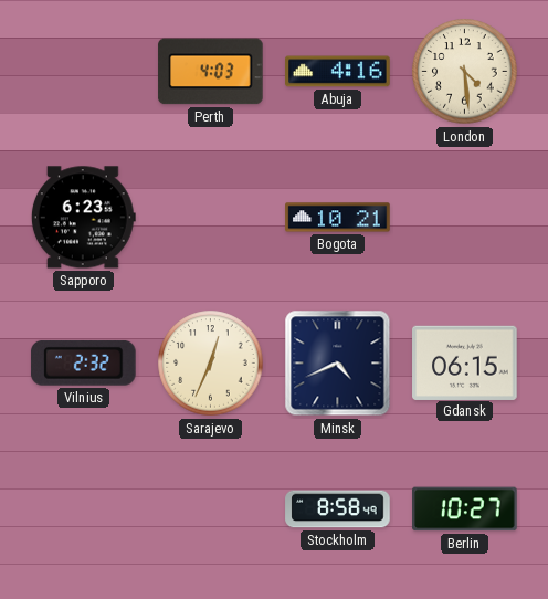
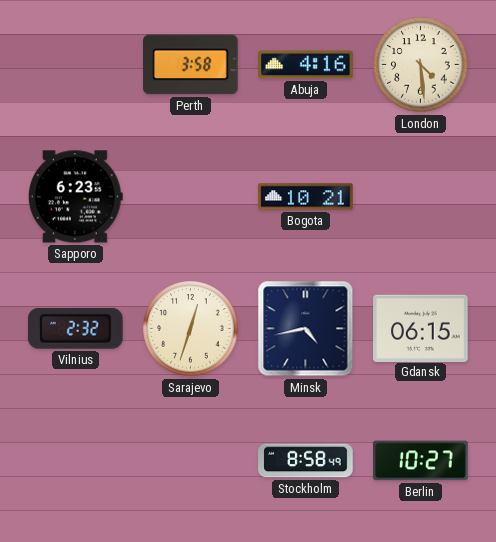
Perth: 4:03 -> 3:58 (191, 65)
Sarajevo: 12:34 -> 12:33 (191, 329)
Minsk: 4:41 -> 4:43 (306, 329)
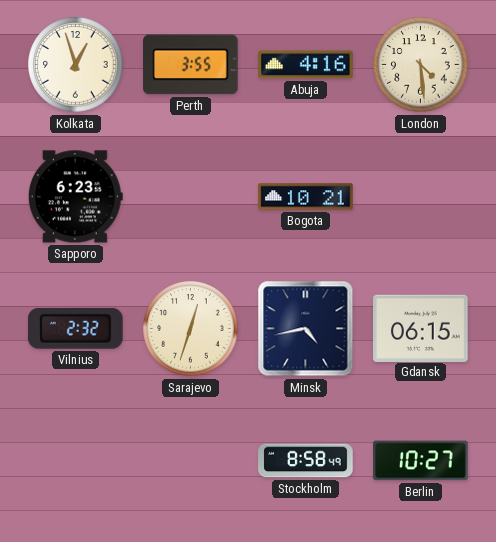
Kolkata: none -> 12:57 (76, 65)
Perth: 3:58 -> 3:55 (191, 65)
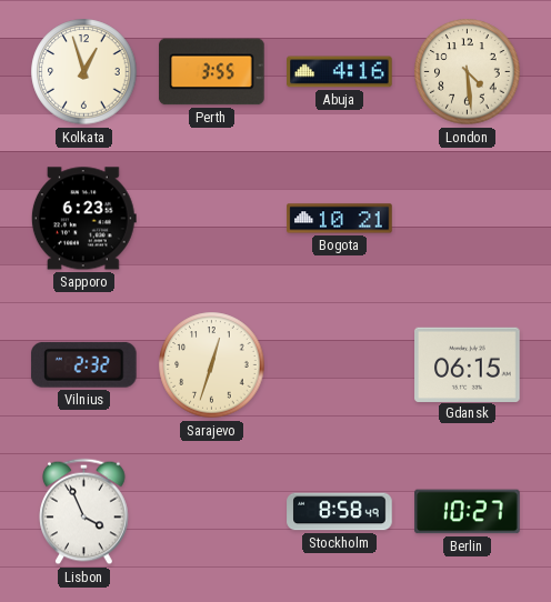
Minsk: 4:43 -> none (306, 329)
Lisbon: none -> 3:56 (84, 512)
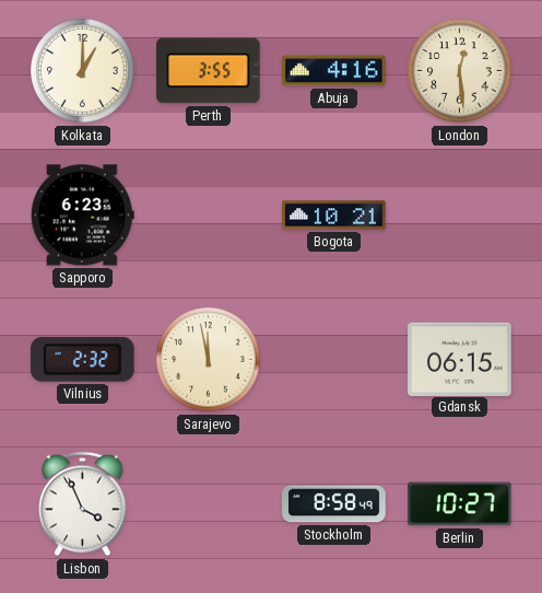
Kolkata: 12:57 -> 1:00 (83, 71)
London: 4:29 -> 12:29 (460, 71)
Sarajevo: 12:33 -> 11:58 (209, 360)
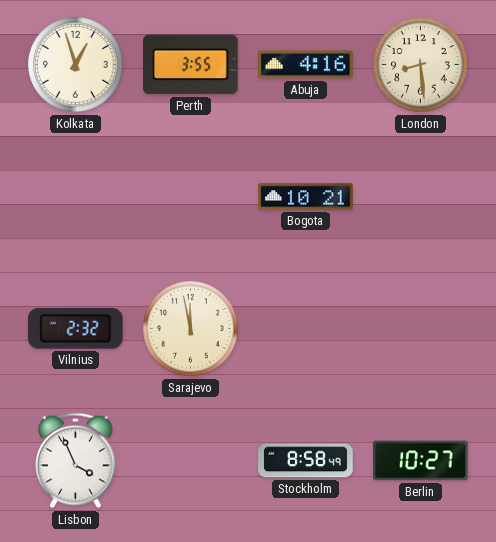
Kolkata: 1:00 -> 12:57 (76, 65)
London: 12:29 -> 8:29 (421, 65)
Sapporo: 6:23 -> none (82, 216)
Gdansk: 06:15 -> none (460, 359)
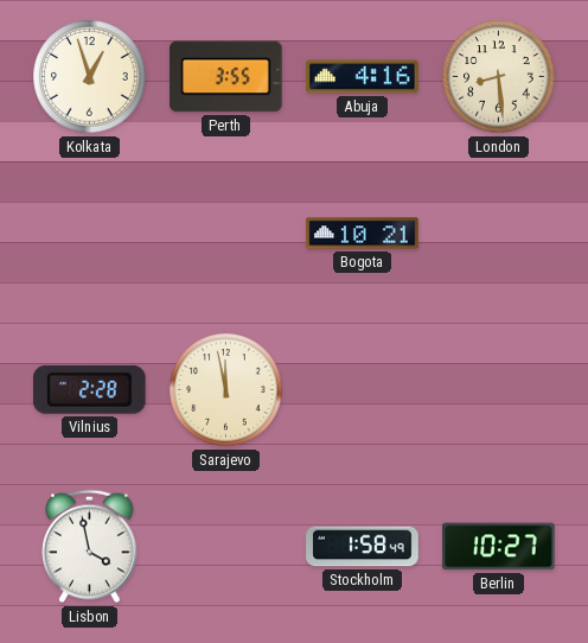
Vilnius: 2:32 -> 2:28 (89, 389)
Lisbon: 3:56 -> 3:58 (90, 547)
Stockholm: 8:58 -> 1:58 (363, 547)
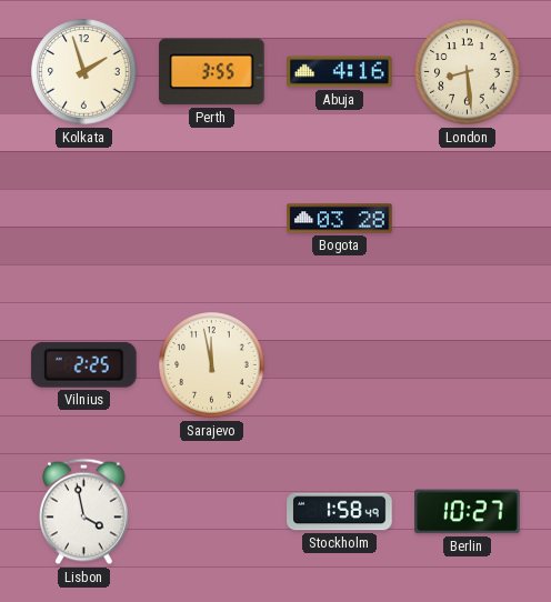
Kolkata: 12:57 -> 1:57 (84, 72)
Bogota: 10:21 -> 03:28 (340, 219)
Vilnius: 2:28 -> 2:25 (83, 364)
